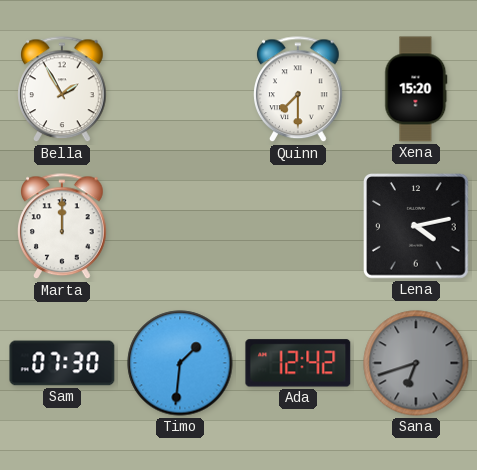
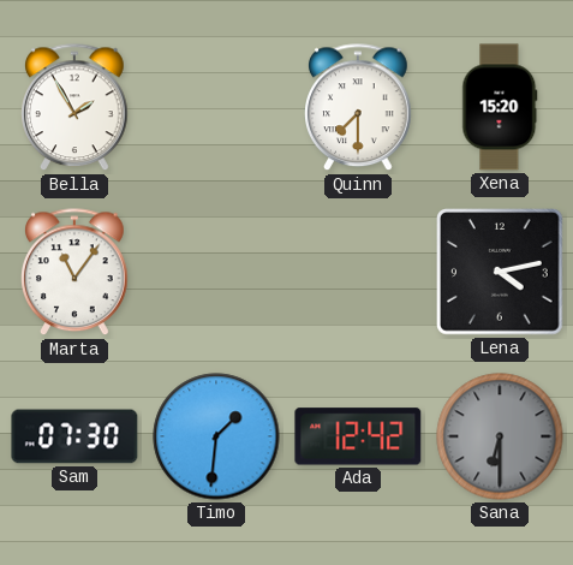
Marta: 12:00 -> 11:06 (74, 273)
Sana: 6:42 -> 6:30 (500, 436)
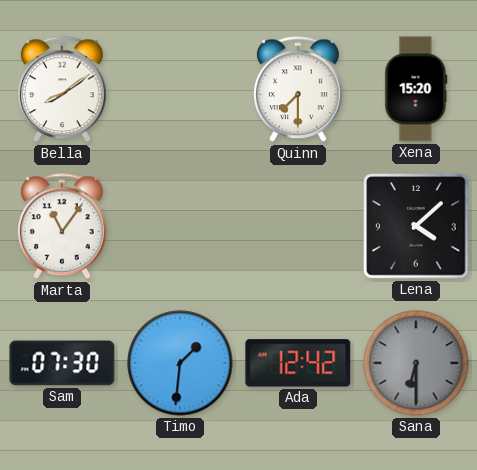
Bella: 1:55 -> 8:09 (62, 90)
Lena: 4:13 -> 4:08 (416, 226)
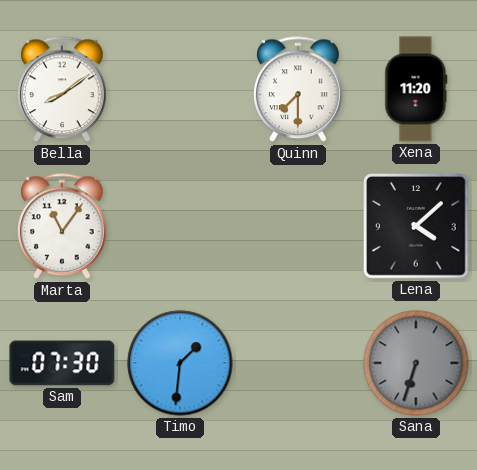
Xena: 15:20 -> 11:20 (416, 89)
Ada: 12:42 -> none (298, 363)
Sana: 6:30 -> 6:33 (416, 363)
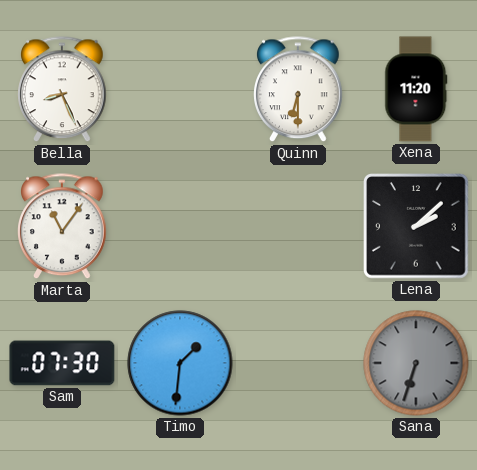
Bella: 8:09 -> 8:26 (62, 90)
Quinn: 7:30 -> 6:30 (298, 90)
Lena: 4:08 -> 2:08 (416, 226)
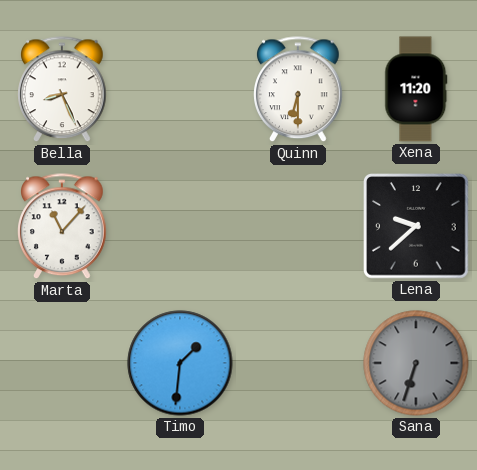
Marta: 11:06 -> 11:07 (62, 227)
Lena: 2:08 -> 9:38 (416, 226)
Sam: 07:30 -> none (62, 363)
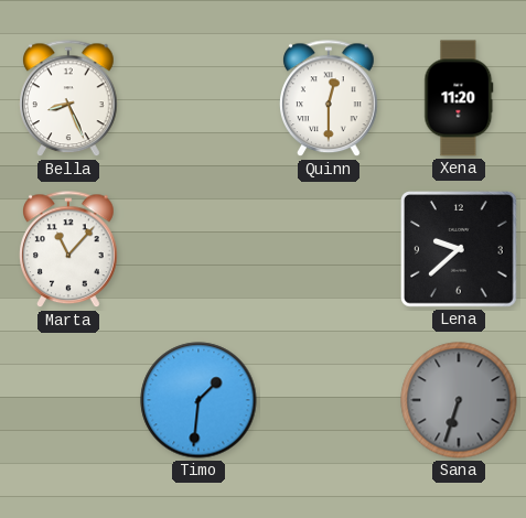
Quinn: 6:30 -> 12:30 (329, 99)
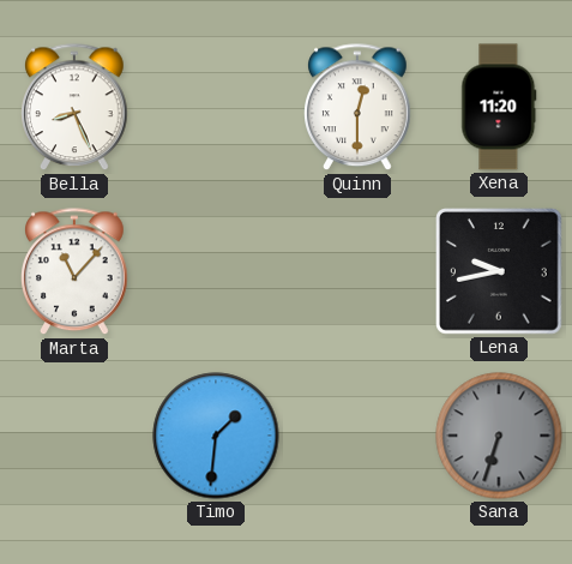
Lena: 9:38 -> 9:43 (499, 271)
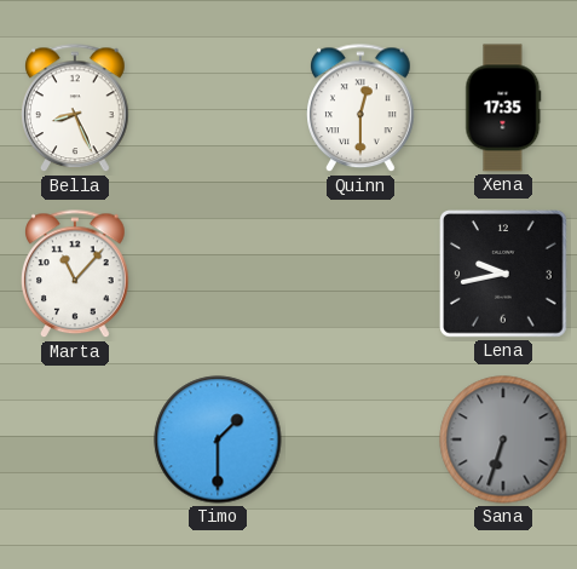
Xena: 11:20 -> 17:35 (503, 108)
Timo: 1:31 -> 1:30 (218, 439)
